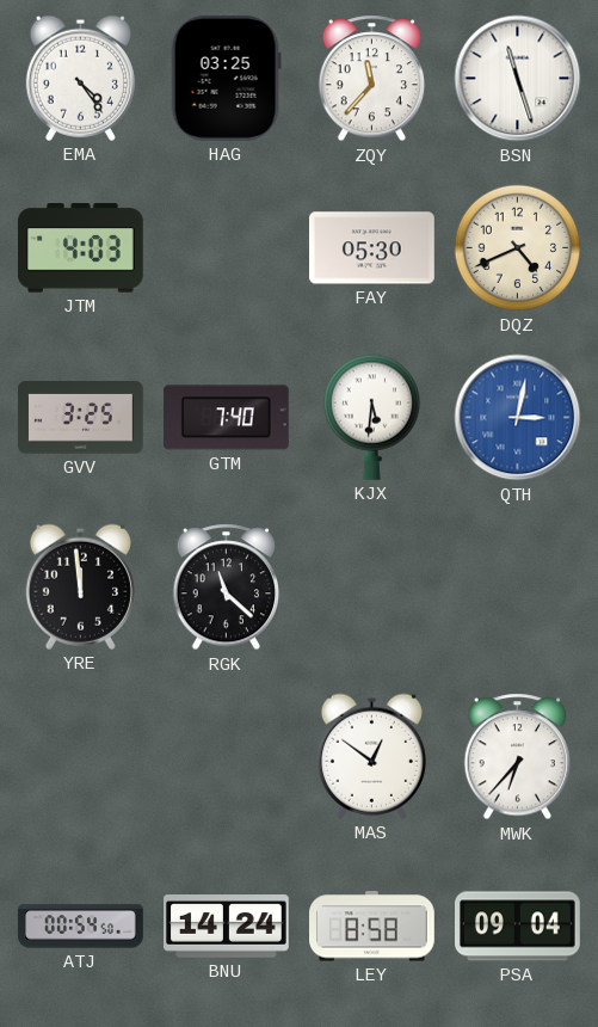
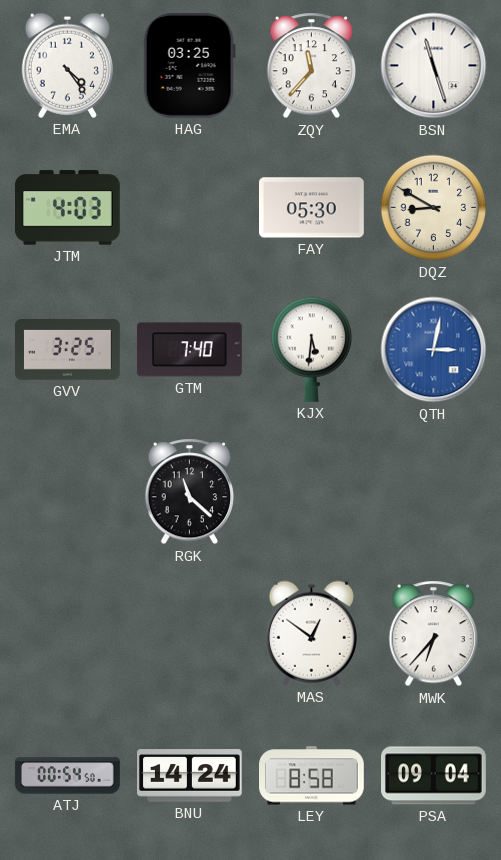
DQZ: 4:41 -> 8:50 (434, 208)
YRE: 11:59 -> none (80, 586)
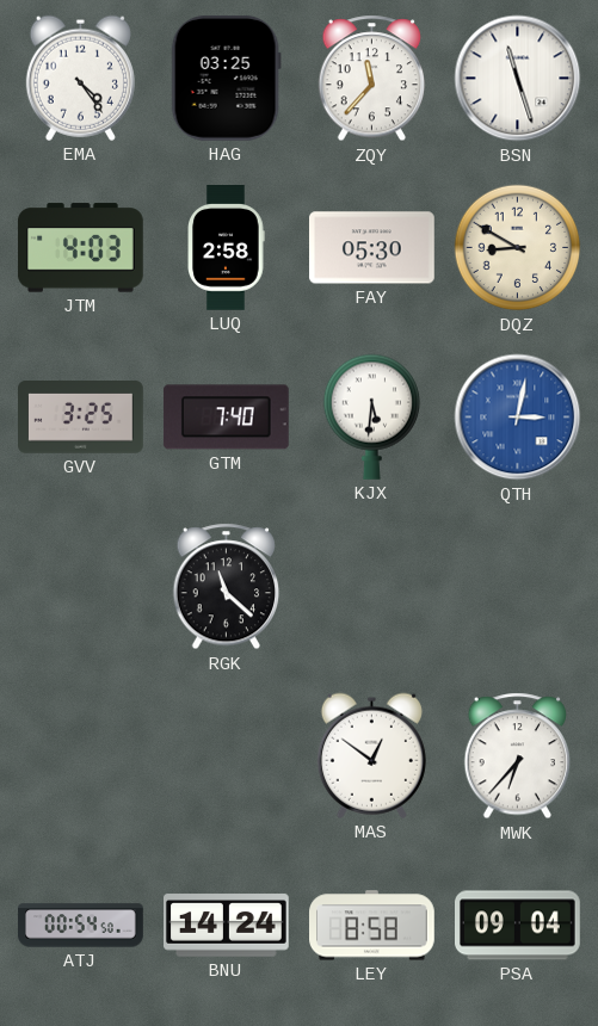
LUQ: none -> 2:58 (226, 248)
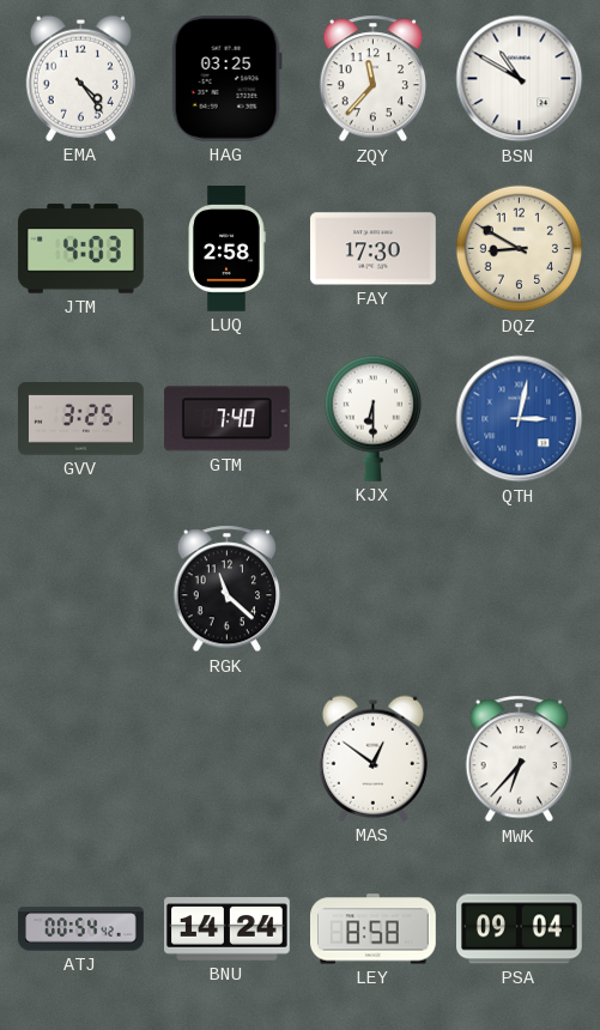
BSN: 11:27 -> 10:50 (520, 79)
FAY: 05:30 -> 17:30 (374, 249)
KJX: 5:31 -> 6:30 (372, 418)
ATJ: 00:54:50 -> 00:54:42 (81, 929)
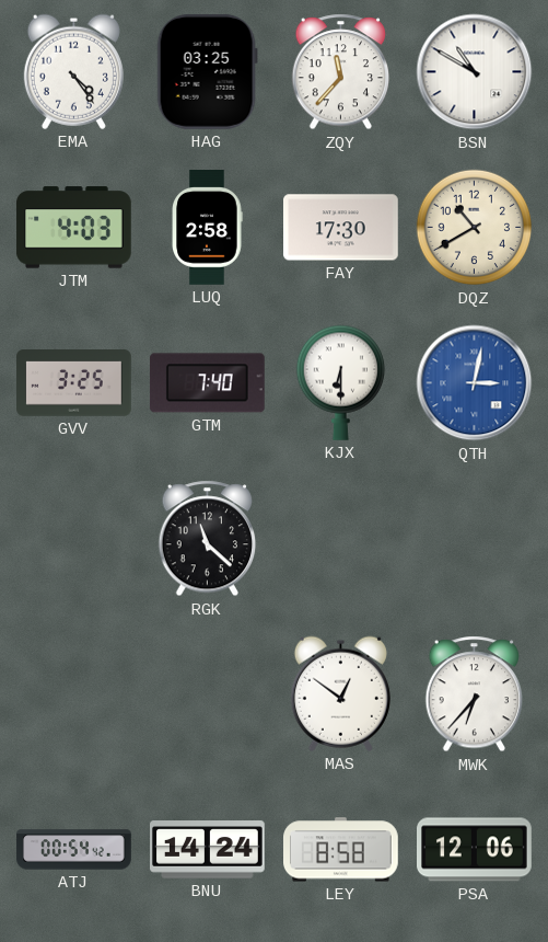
DQZ: 8:50 -> 10:40 (475, 228)
PSA: 09:04 -> 12:06 (475, 850)
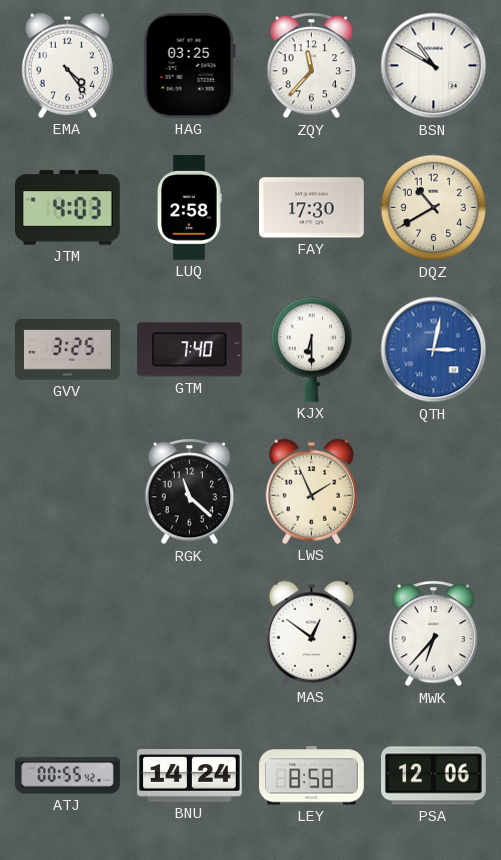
LWS: none -> 1:56 (311, 491)
ATJ: 00:54 -> 00:55 (68, 776)
